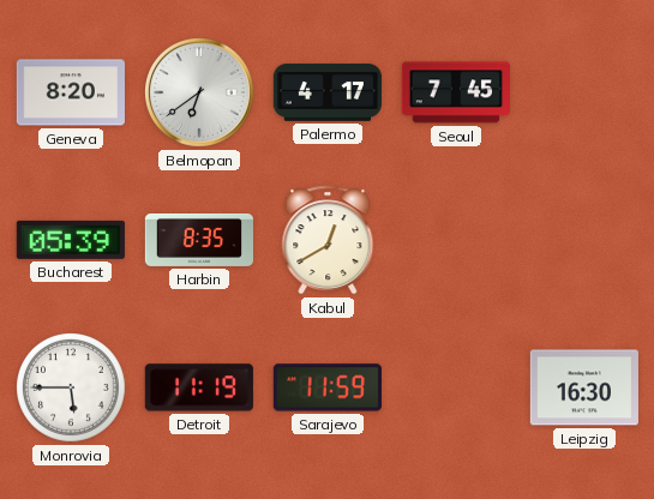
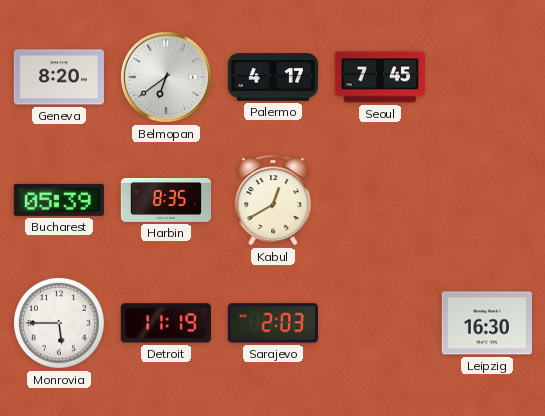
Sarajevo: 11:59 -> 2:03 (273, 323)
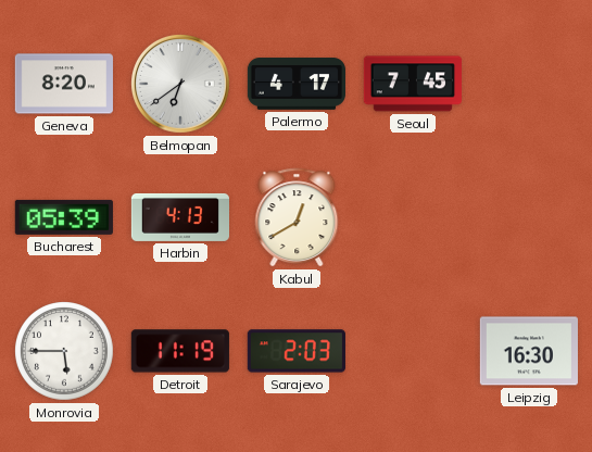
Harbin: 8:35 -> 4:13 (179, 217)
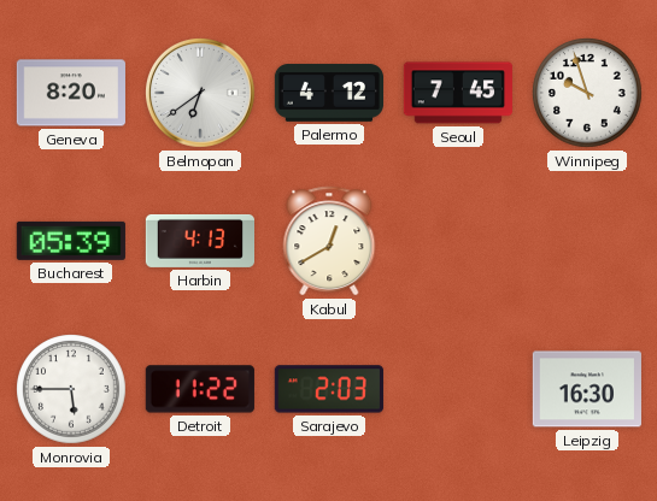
Palermo: 4:17 -> 4:12 (328, 93)
Winnipeg: none -> 9:57 (588, 94)
Detroit: 11:19 -> 11:22 (200, 389)
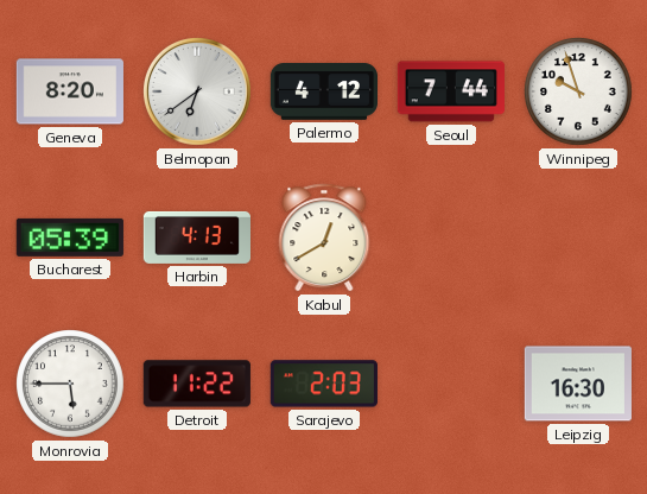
Seoul: 7:45 -> 7:44 (451, 91)
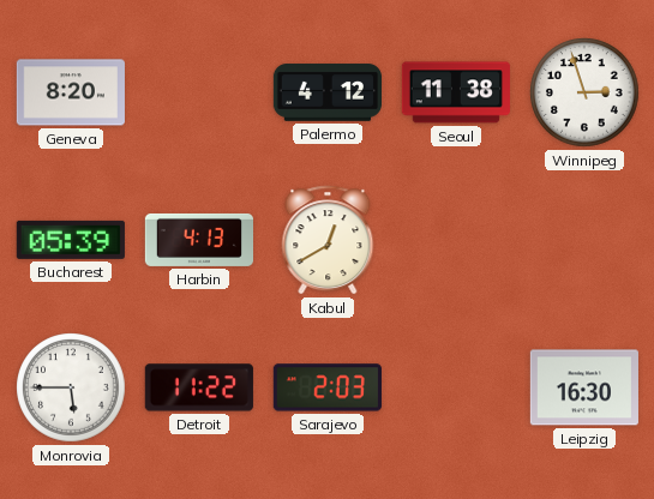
Belmopan: 6:39 -> none (198, 93)
Seoul: 7:44 -> 11:38 (456, 92)
Winnipeg: 9:57 -> 2:57 (586, 94)
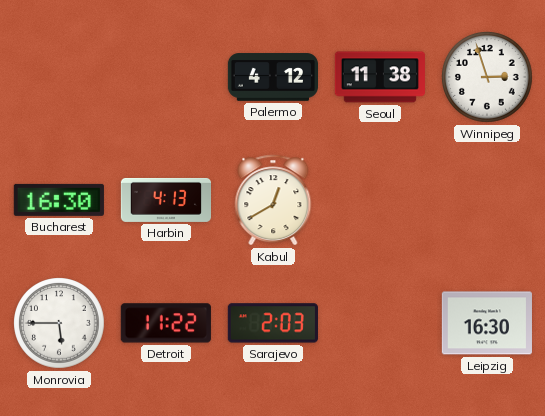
Geneva: 8:20 -> none (71, 92)
Bucharest: 05:39 -> 16:30 (59, 200)
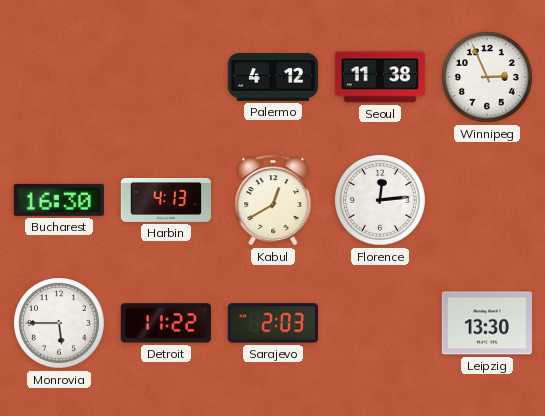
Winnipeg: 2:57 -> 2:56 (488, 78)
Florence: none -> 12:14 (381, 201)
Leipzig: 16:30 -> 13:30 (487, 323)
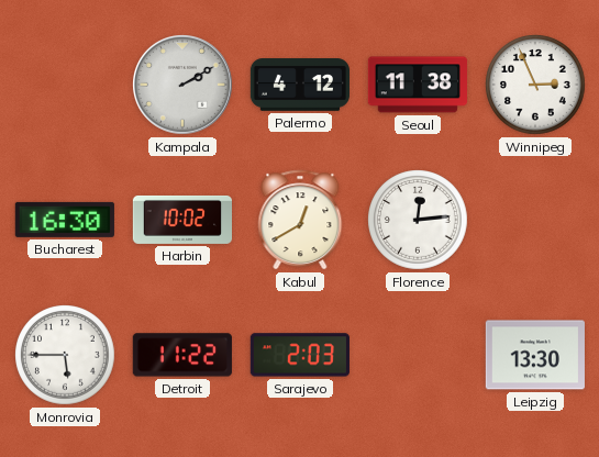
Kampala: none -> 2:10 (184, 86)
Harbin: 4:13 -> 10:02 (181, 220)
